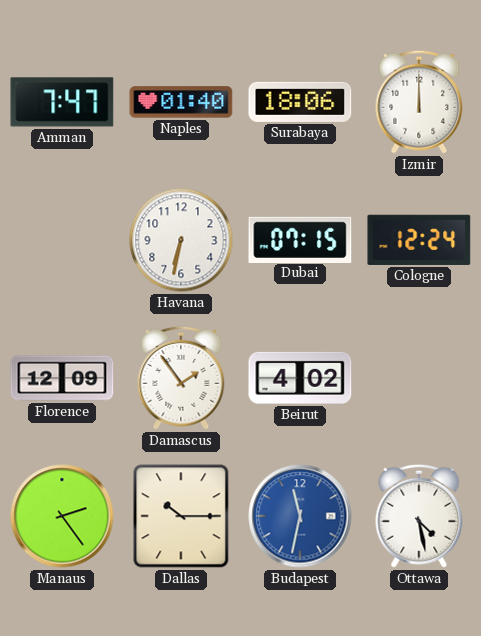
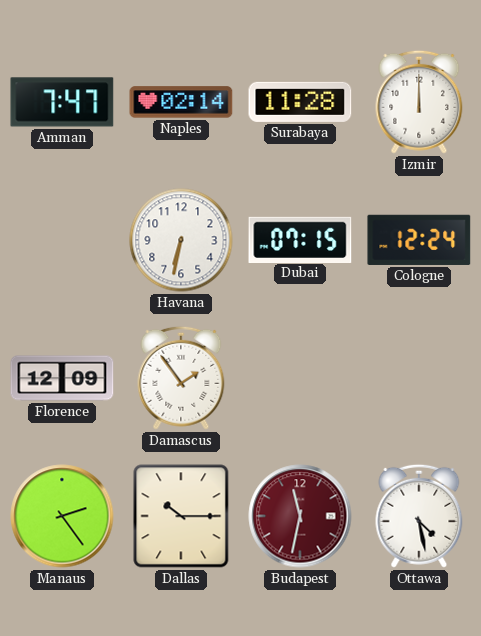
Naples: 01:40 -> 02:14 (181, 102)
Surabaya: 18:06 -> 11:28 (300, 102)
Beirut: 4:02 -> none (300, 378)
Budapest dial: blue -> burgundy (300, 516)
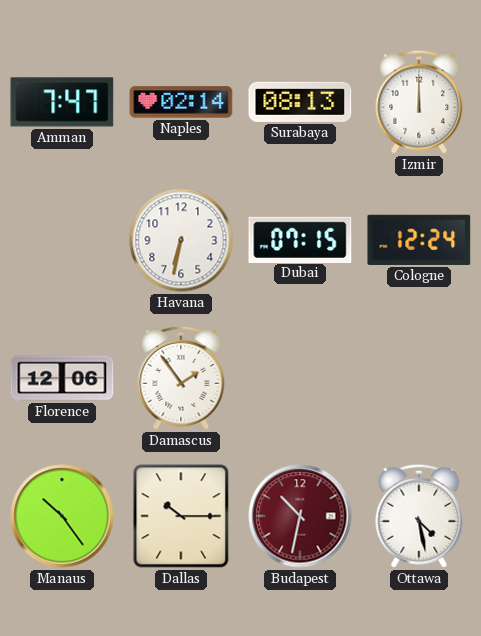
Surabaya: 11:28 -> 08:13 (300, 102)
Florence: 12:09 -> 12:06 (62, 378)
Manaus: 2:24 -> 10:24 (62, 516)
Budapest: 11:32 -> 10:32 (300, 516)
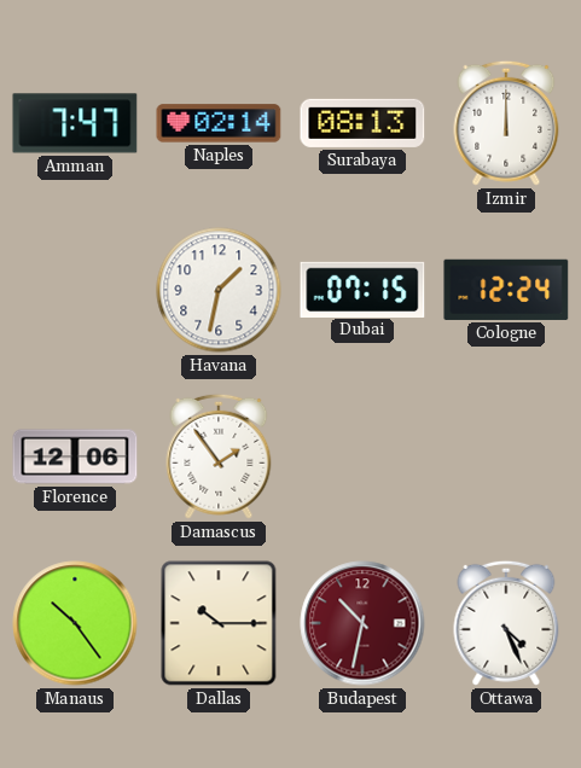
Havana: 6:32 -> 1:32 (219, 290)
Ottawa: 4:28 -> 4:26 (506, 623)
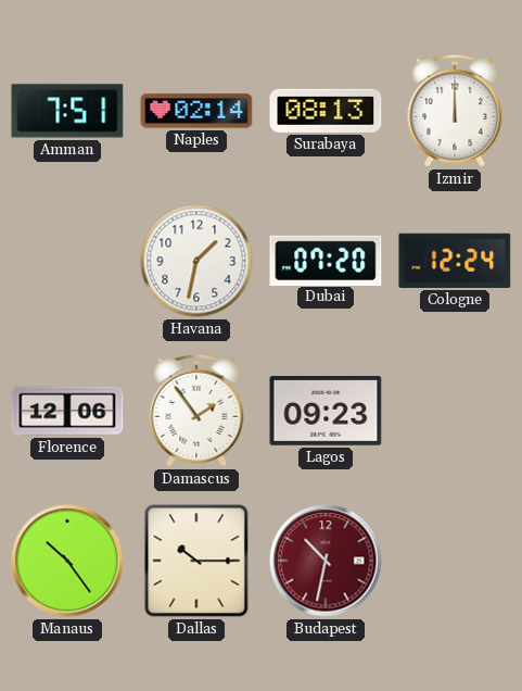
Amman: 7:47 -> 7:51 (67, 111)
Dubai: 07:15 -> 07:20 (326, 260)
Lagos: none -> 09:23 (326, 411)
Ottawa: 4:26 -> none (506, 623)
